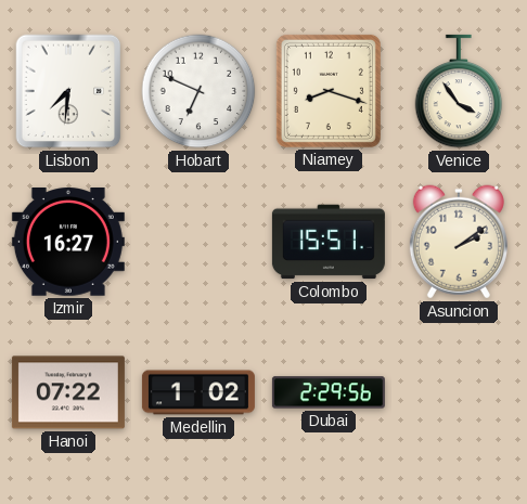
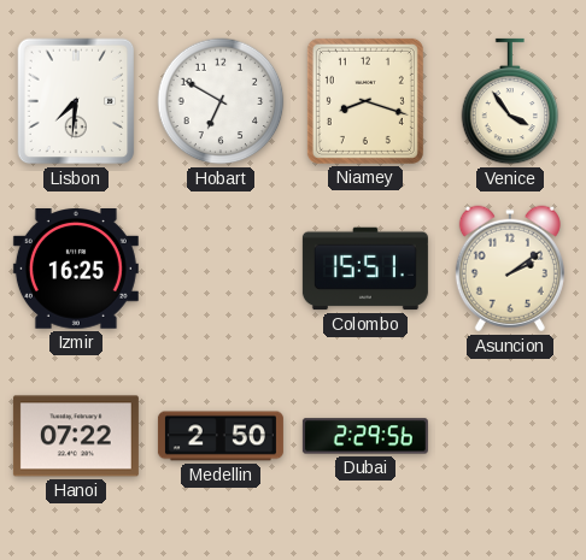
Hobart: 6:49 -> 6:50 (221, 101)
Izmir: 16:27 -> 16:25 (76, 270)
Medellin: 1:02 -> 2:50 (221, 436)
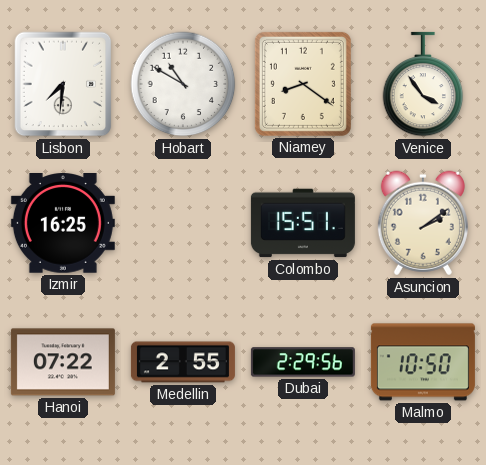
Hobart: 6:50 -> 10:50 (183, 84)
Niamey: 8:18 -> 8:21 (303, 84)
Medellin: 2:50 -> 2:55 (183, 362)
Malmo: none -> 10:50 (423, 362)
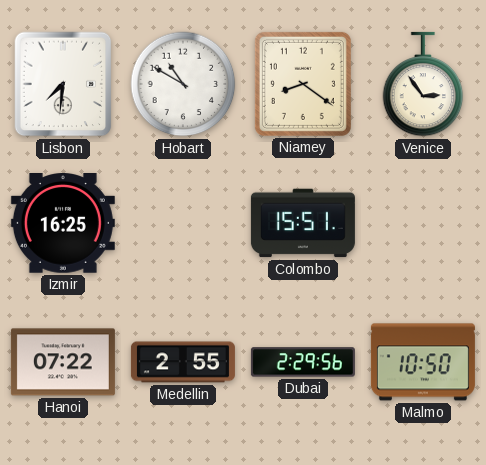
Venice: 3:54 -> 2:54 (423, 84)
Asuncion: 2:09 -> none (423, 223)
